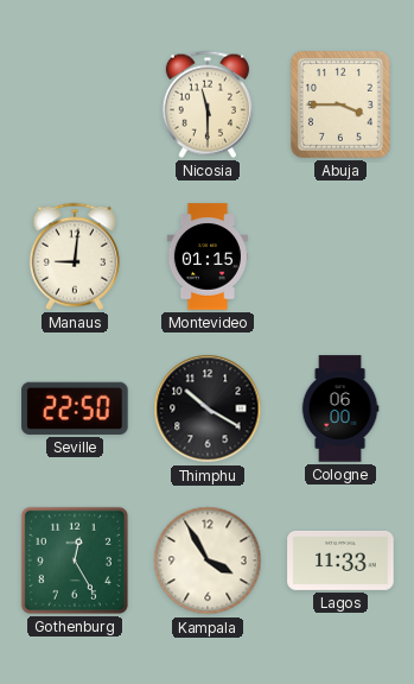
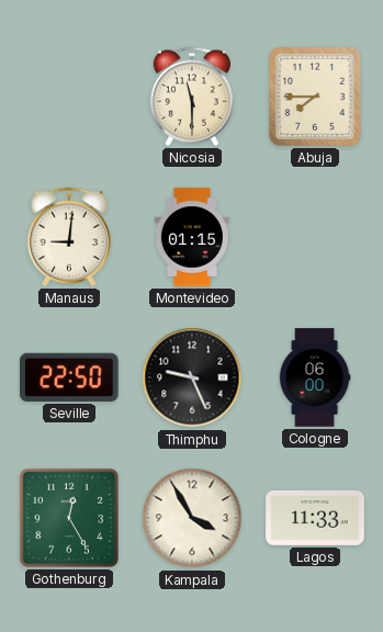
Abuja: 3:45 -> 7:45 (315, 97)
Thimphu: 10:20 -> 9:26 (192, 377)
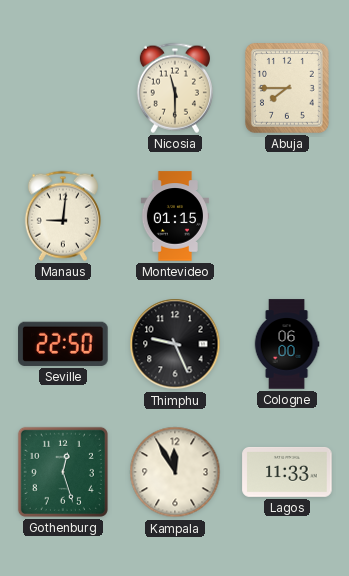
Gothenburg: 12:25 -> 12:27 (63, 472)
Kampala: 3:55 -> 11:55 (175, 472)
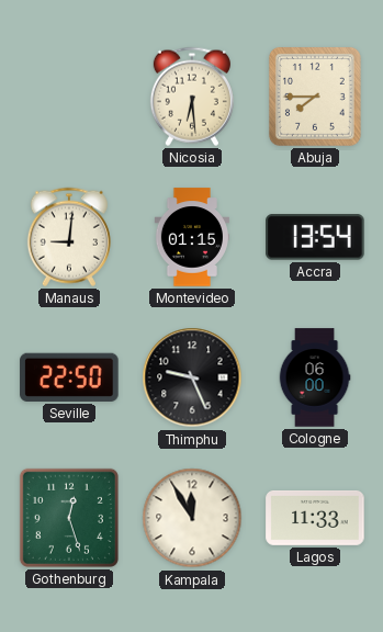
Nicosia: 11:30 -> 6:29 (192, 97)
Accra: none -> 13:54 (315, 237)
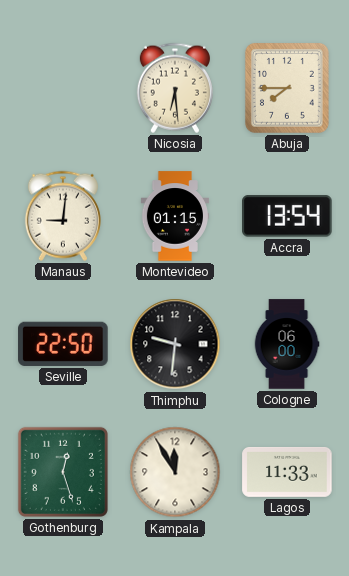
Thimphu: 9:26 -> 9:31 (175, 344)
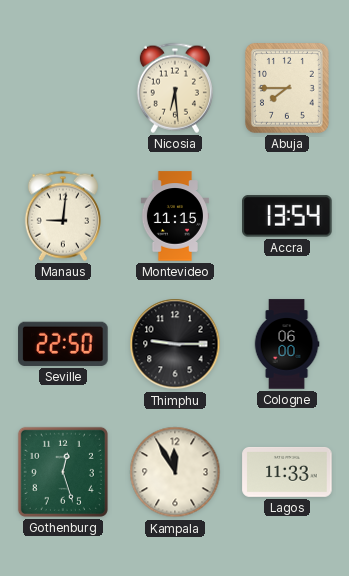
Montevideo: 01:15 -> 11:15 (174, 216)
Thimphu: 9:31 -> 9:15 (175, 344)
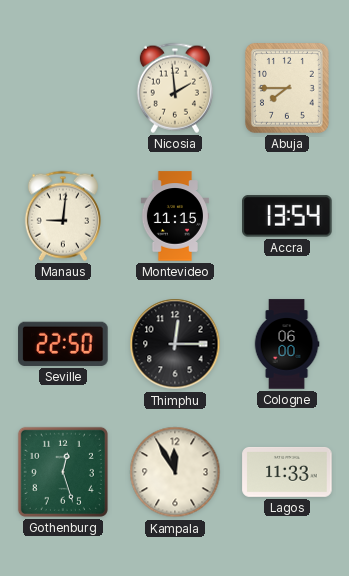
Nicosia: 6:29 -> 1:59 (175, 88)
Thimphu: 9:15 -> 12:15 (175, 344)
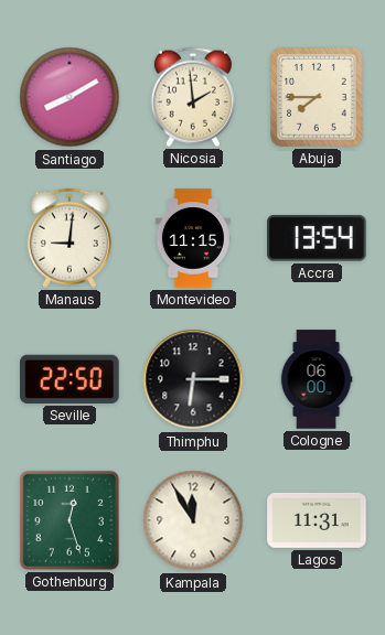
Santiago: none -> 8:10 (69, 97)
Thimphu: 12:15 -> 6:15 (193, 379)
Lagos: 11:33 -> 11:31 (317, 520)
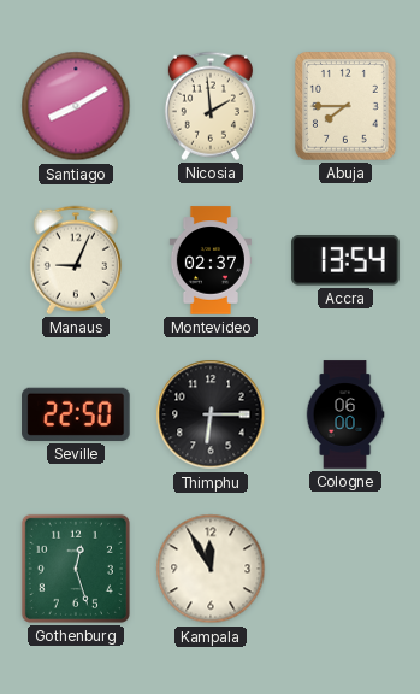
Manaus: 9:01 -> 9:04 (76, 260)
Montevideo: 11:15 -> 02:37 (209, 260)
Lagos: 11:31 -> none (317, 520)
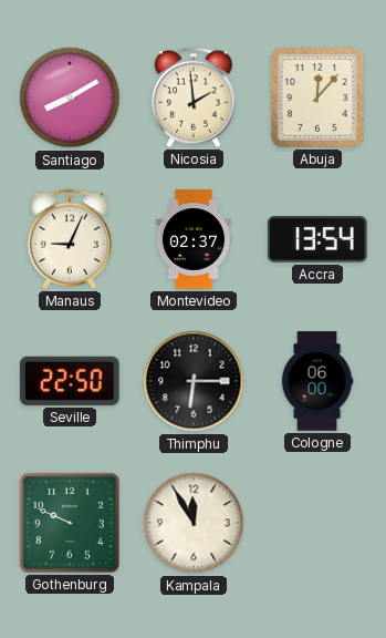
Abuja: 7:45 -> 12:07 (317, 97)
Gothenburg: 12:27 -> 9:49 (70, 523)
